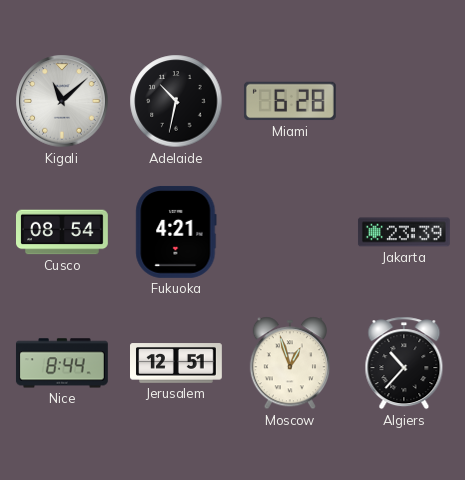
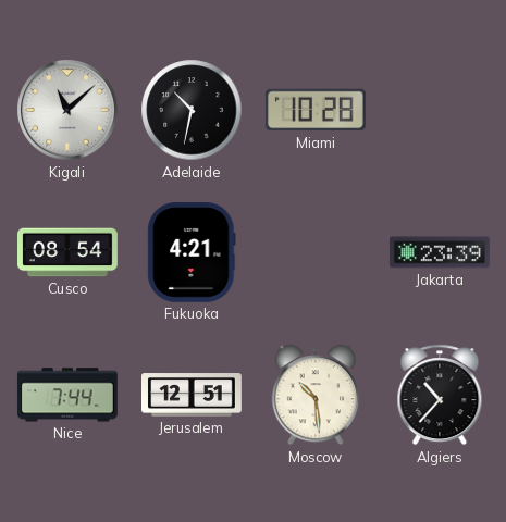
Miami: 6:28 -> 10:28 (316, 110)
Nice: 8:44 -> 7:44 (67, 395)
Moscow: 12:57 -> 10:29 (316, 395)
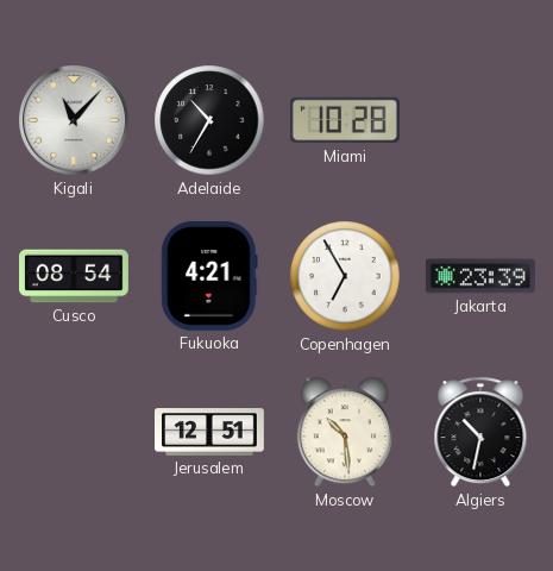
Kigali: 11:08 -> 11:07 (74, 120)
Adelaide: 10:32 -> 10:35 (209, 120)
Copenhagen: none -> 6:55 (345, 276)
Nice: 7:44 -> none (67, 395)
Algiers: 10:37 -> 10:32 (480, 432)
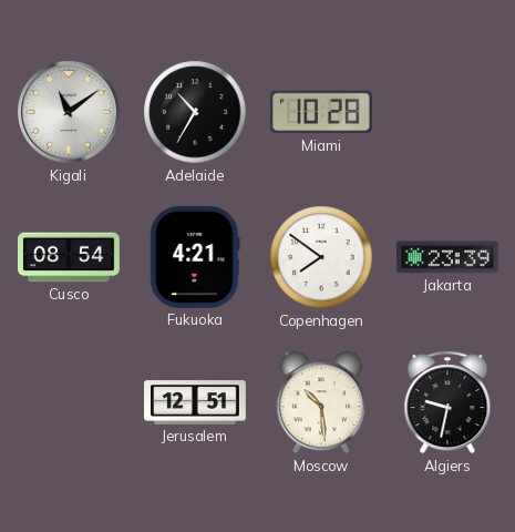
Kigali: 11:07 -> 11:09 (69, 112)
Copenhagen: 6:55 -> 7:51 (321, 257)
Algiers: 10:32 -> 9:32 (447, 402)
